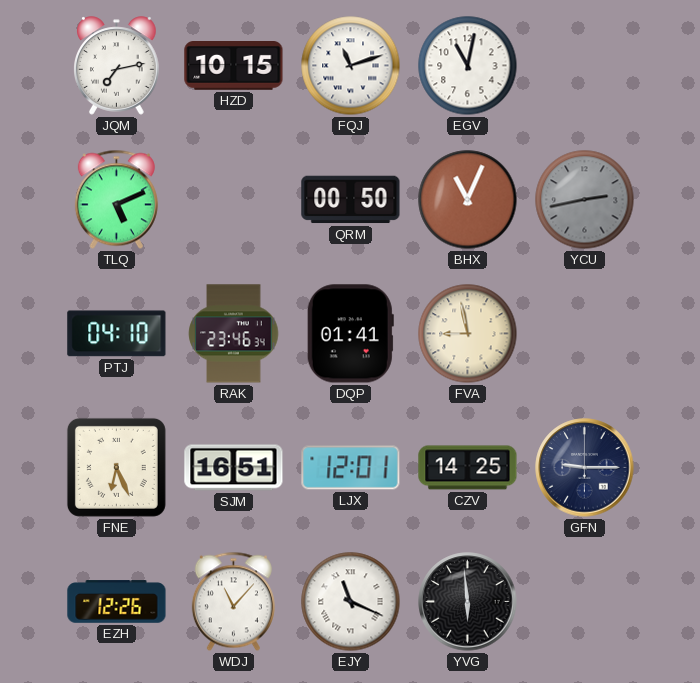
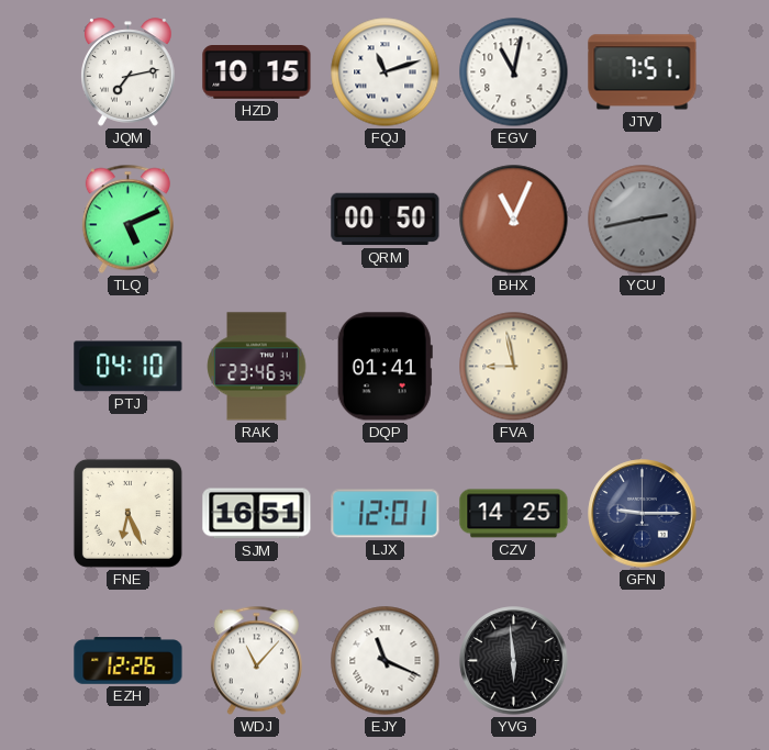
JTV: none -> 7:51 (643, 72)
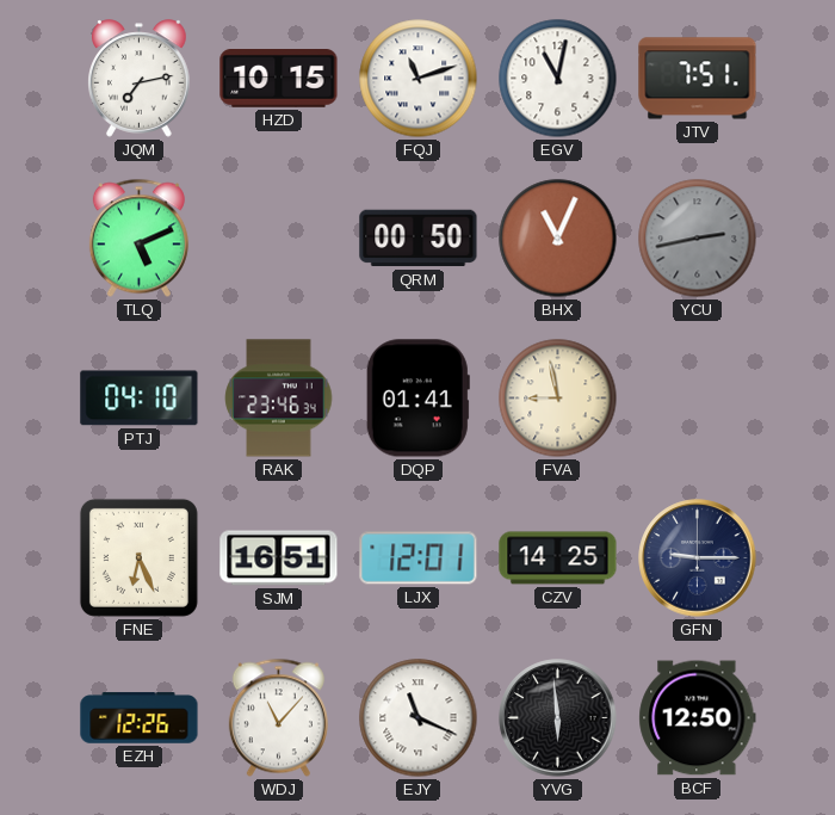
BCF: none -> 12:50 (698, 718)
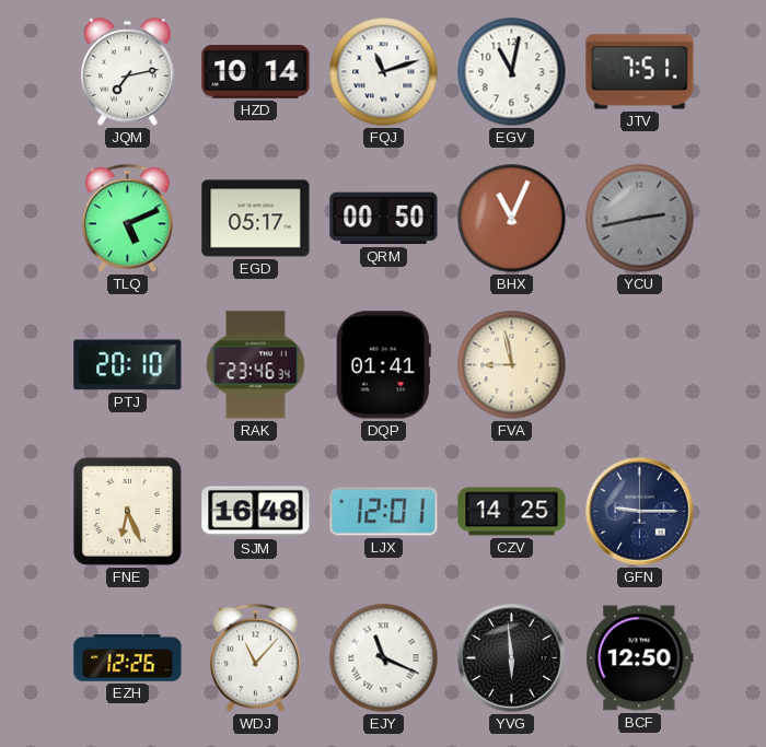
HZD: 10:15 -> 10:14 (256, 72)
EGD: none -> 05:17 (256, 219)
PTJ: 04:10 -> 20:10 (128, 365)
SJM: 16:51 -> 16:48 (256, 512)
